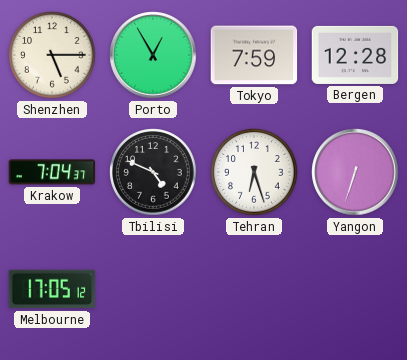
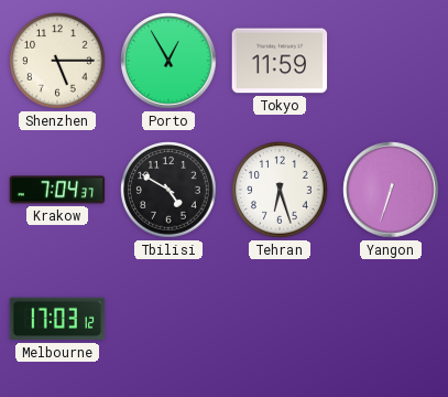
Tokyo: 7:59 -> 11:59 (280, 61)
Bergen: 12:28 -> none (355, 55)
Tbilisi: 4:49 -> 4:50 (168, 190)
Melbourne: 17:05 -> 17:03 (57, 319)
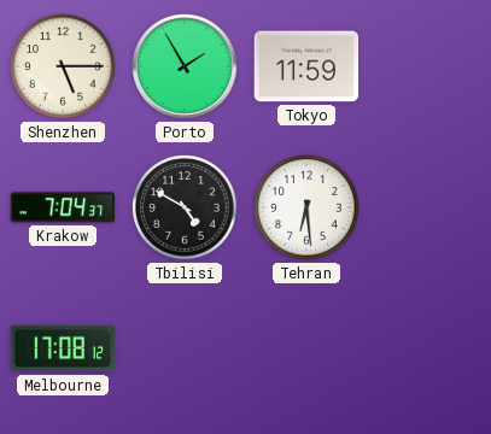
Porto: 12:55 -> 1:55 (185, 66)
Tehran: 6:27 -> 6:29 (306, 207)
Yangon: 6:33 -> none (391, 190)
Melbourne: 17:03 -> 17:08 (63, 348)
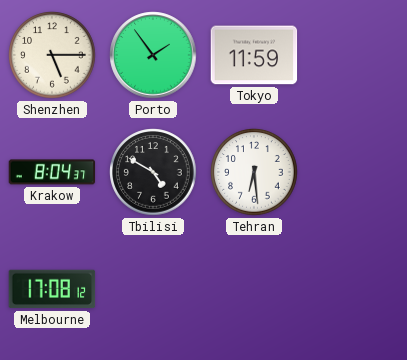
Porto: 1:55 -> 1:54 (153, 55)
Krakow: 7:04 -> 8:04 (52, 172)
